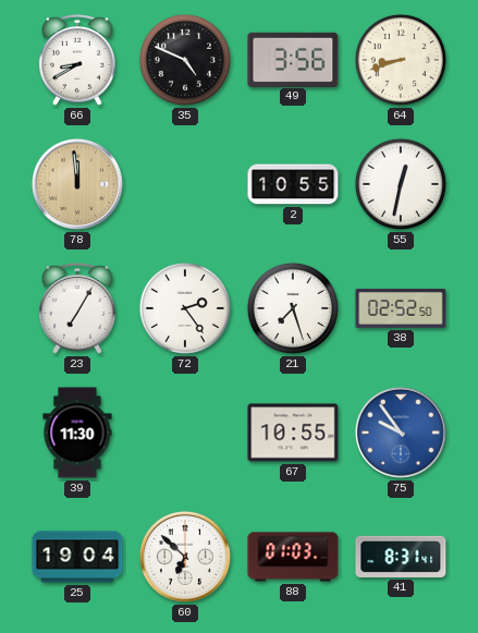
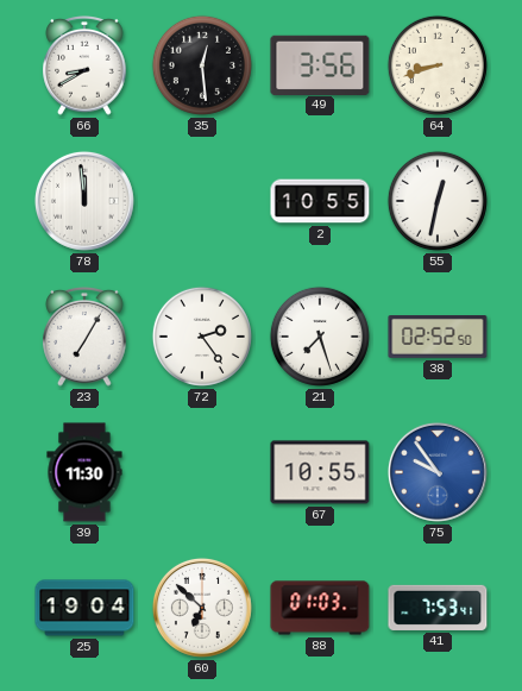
35: 4:49 -> 12:29 (202, 65)
78 dial: champagne -> white (84, 201)
41: 8:31 -> 7:53 (438, 608)
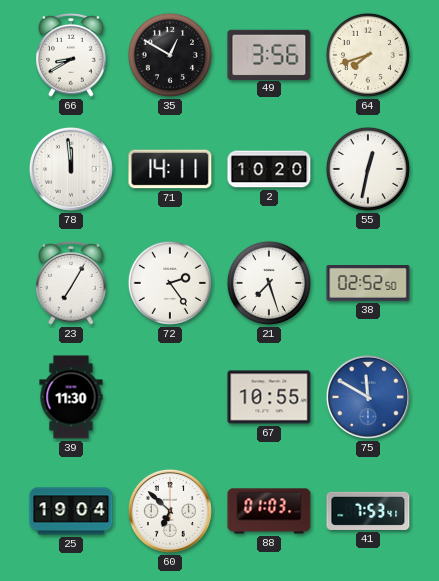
35: 12:29 -> 12:50 (170, 55)
64: 8:42 -> 7:42 (368, 55)
71: none -> 14:11 (170, 169)
2: 10:55 -> 10:20 (269, 169)
75: 9:54 -> 11:50 (368, 397)
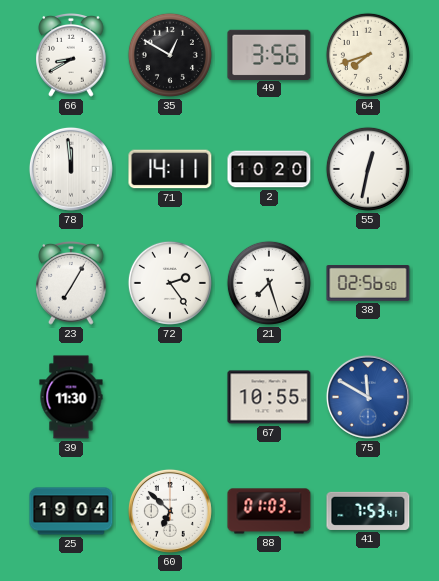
38: 02:52 -> 02:56 (368, 284)
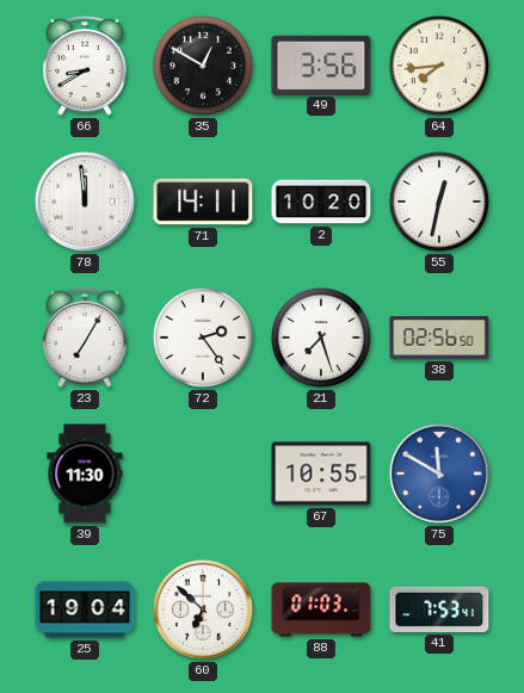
64: 7:42 -> 7:44 (439, 66)
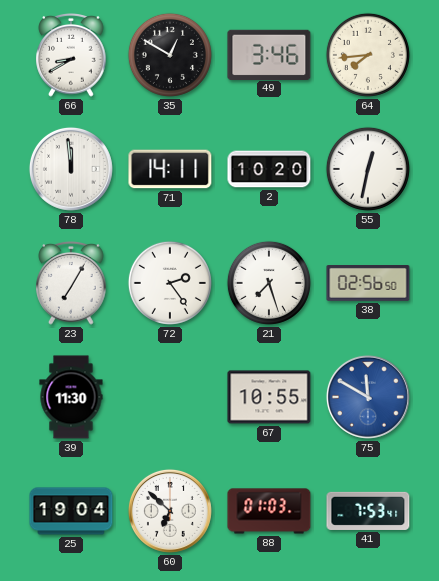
49: 3:56 -> 3:46 (269, 54)
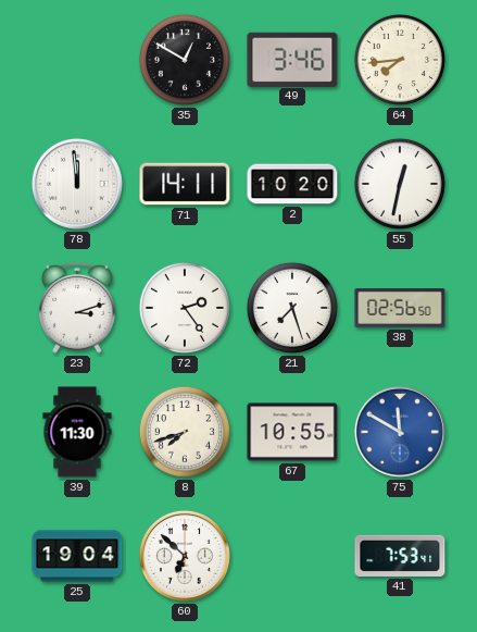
66: 8:40 -> none (71, 56)
23: 7:05 -> 3:12 (77, 309)
8: none -> 7:42 (185, 432)
88: 01:03 -> none (269, 511)
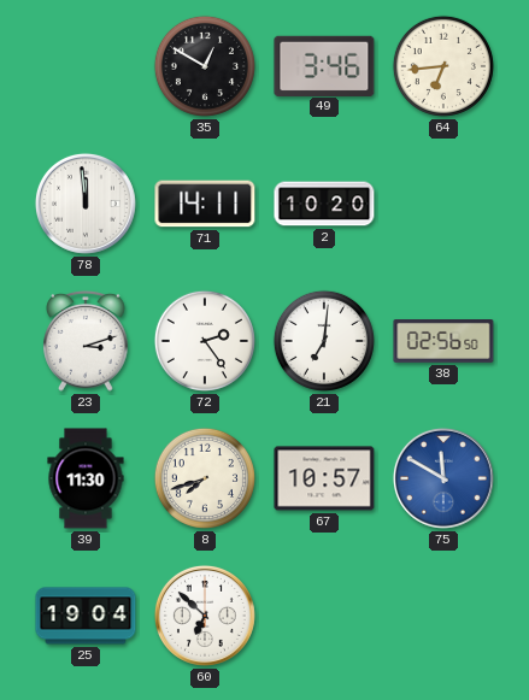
64: 7:44 -> 6:44 (443, 66)
55: 12:32 -> none (400, 184)
21: 7:27 -> 7:01 (324, 341)
67: 10:55 -> 10:57 (324, 478)
41: 7:53 -> none (400, 556)
